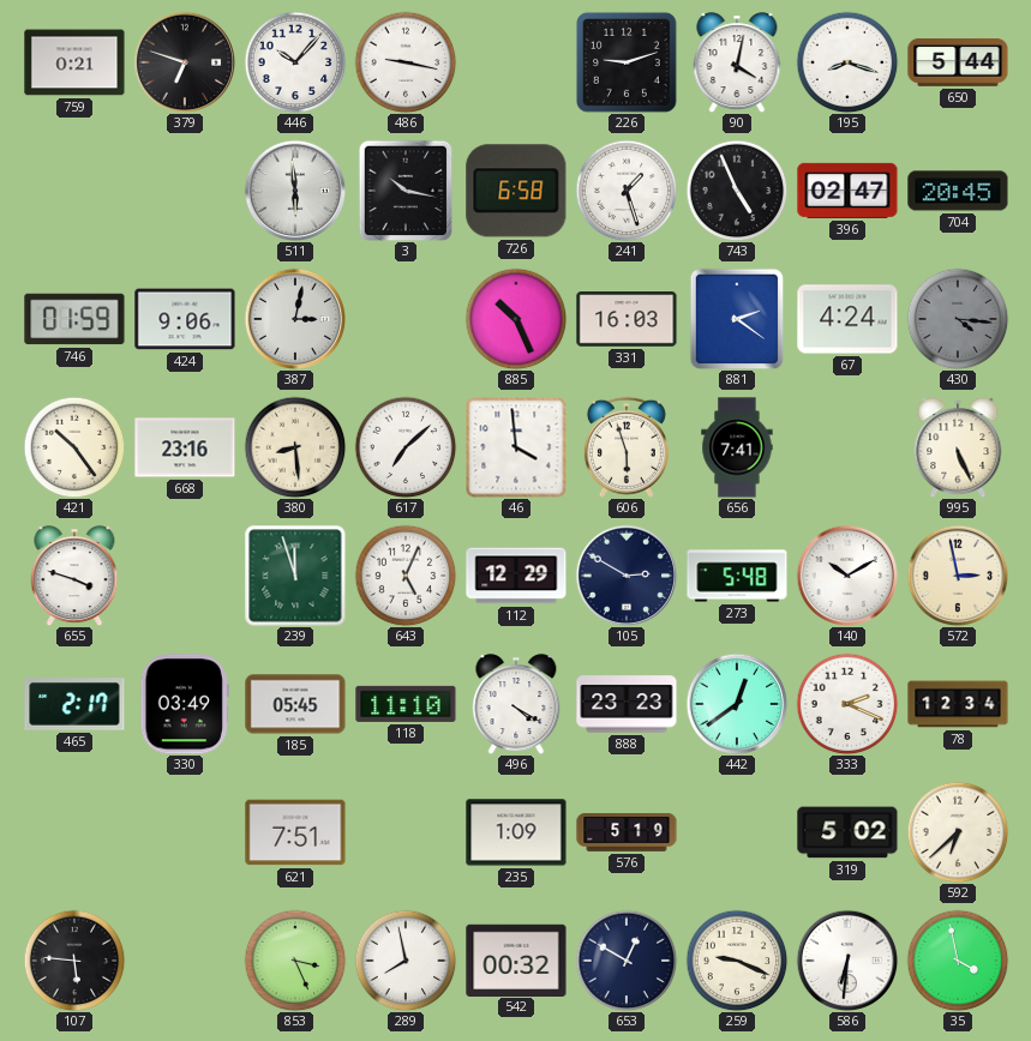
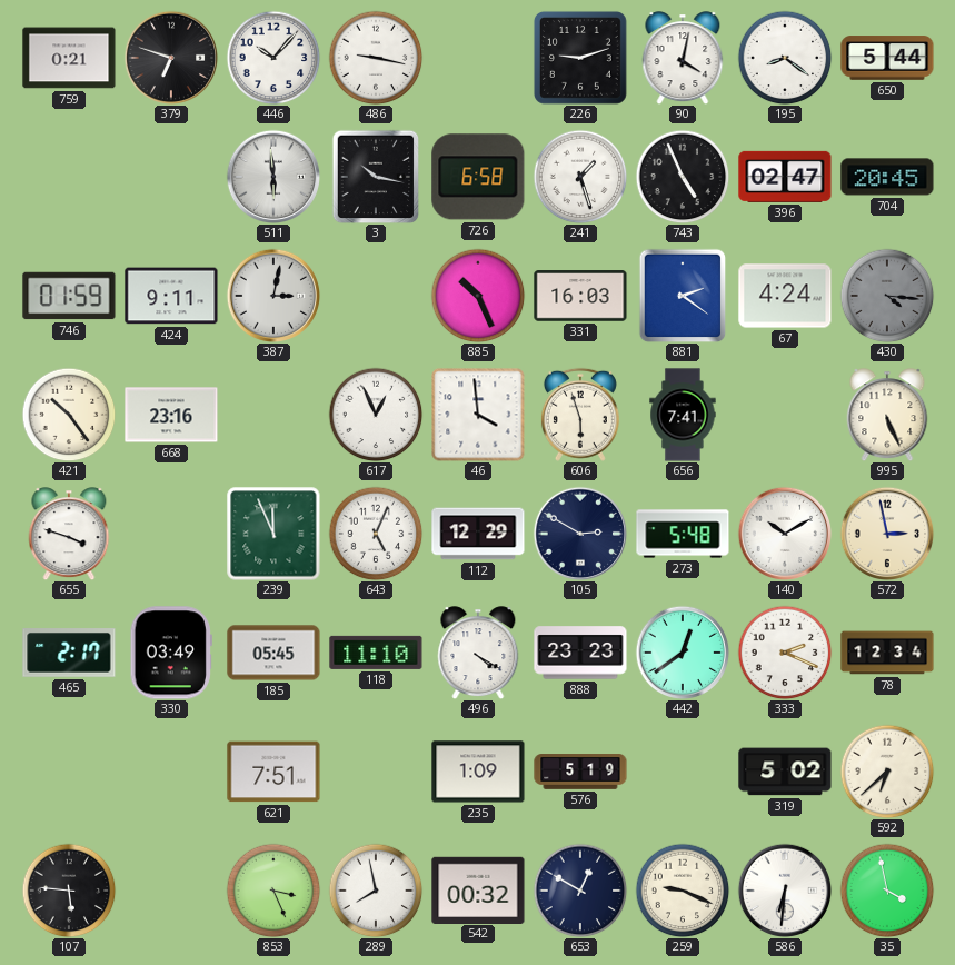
195: 8:18 -> 8:21 (785, 58)
424: 9:06 -> 9:11 (171, 296)
380: 8:29 -> none (295, 447)
617: 7:08 -> 12:56 (376, 415)
239: 11:57 -> 11:56 (273, 534)
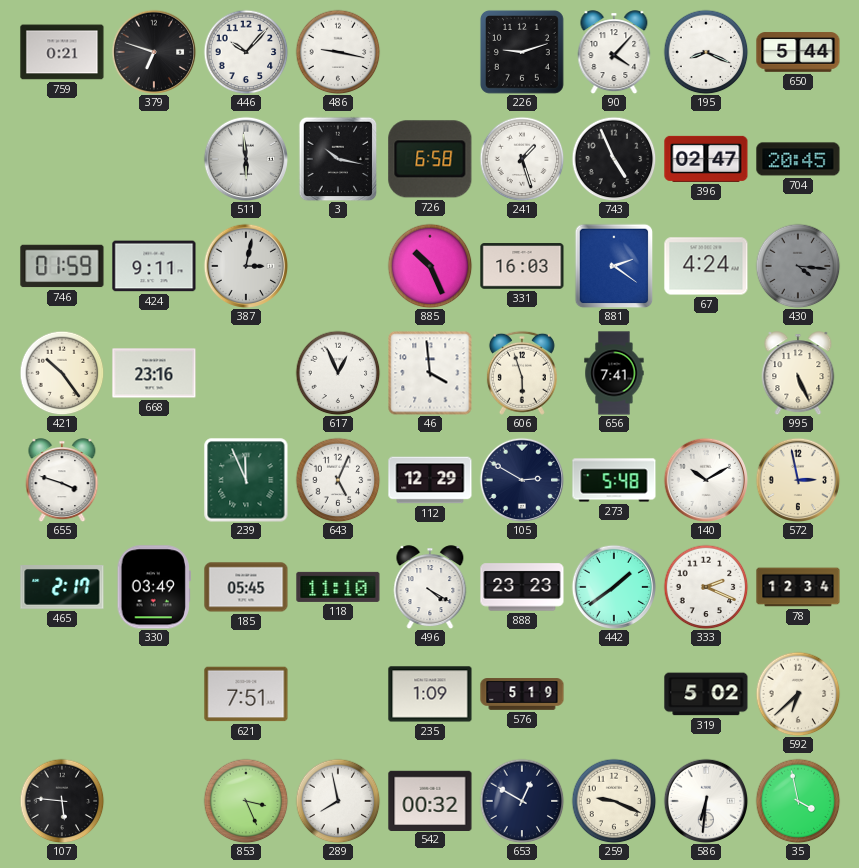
90: 4:02 -> 4:07 (614, 52)
195: 8:21 -> 8:19 (706, 52)
442: 12:39 -> 1:39 (614, 587)
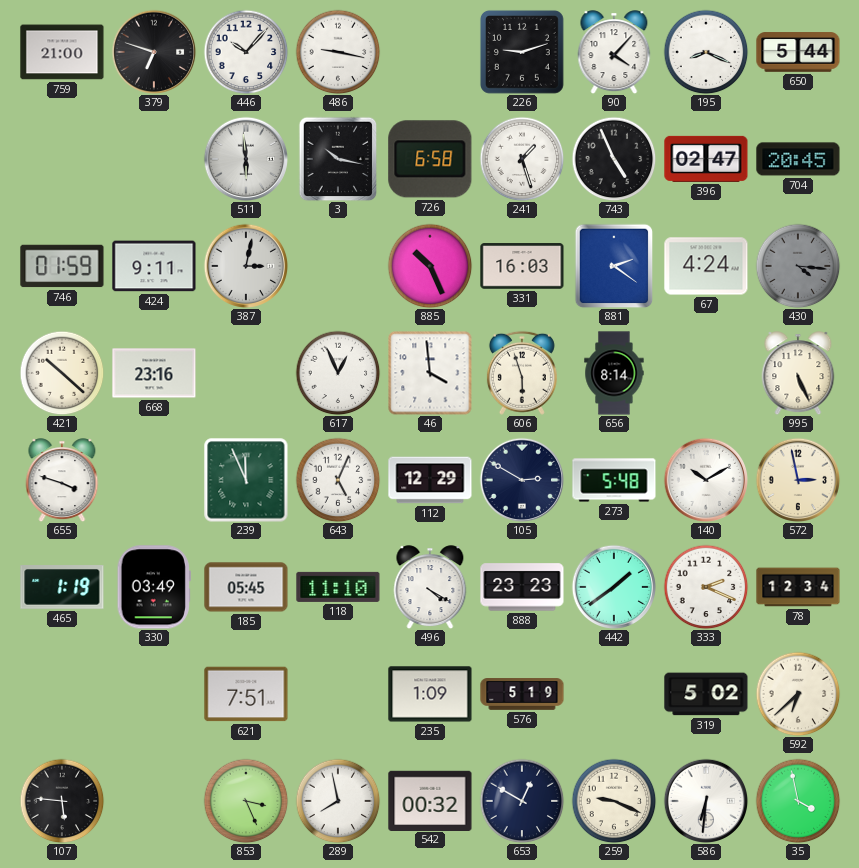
759: 0:21 -> 21:00 (62, 52)
421: 10:24 -> 10:22 (62, 373)
656: 7:41 -> 8:14 (614, 373)
465: 2:17 -> 1:19 (62, 587)
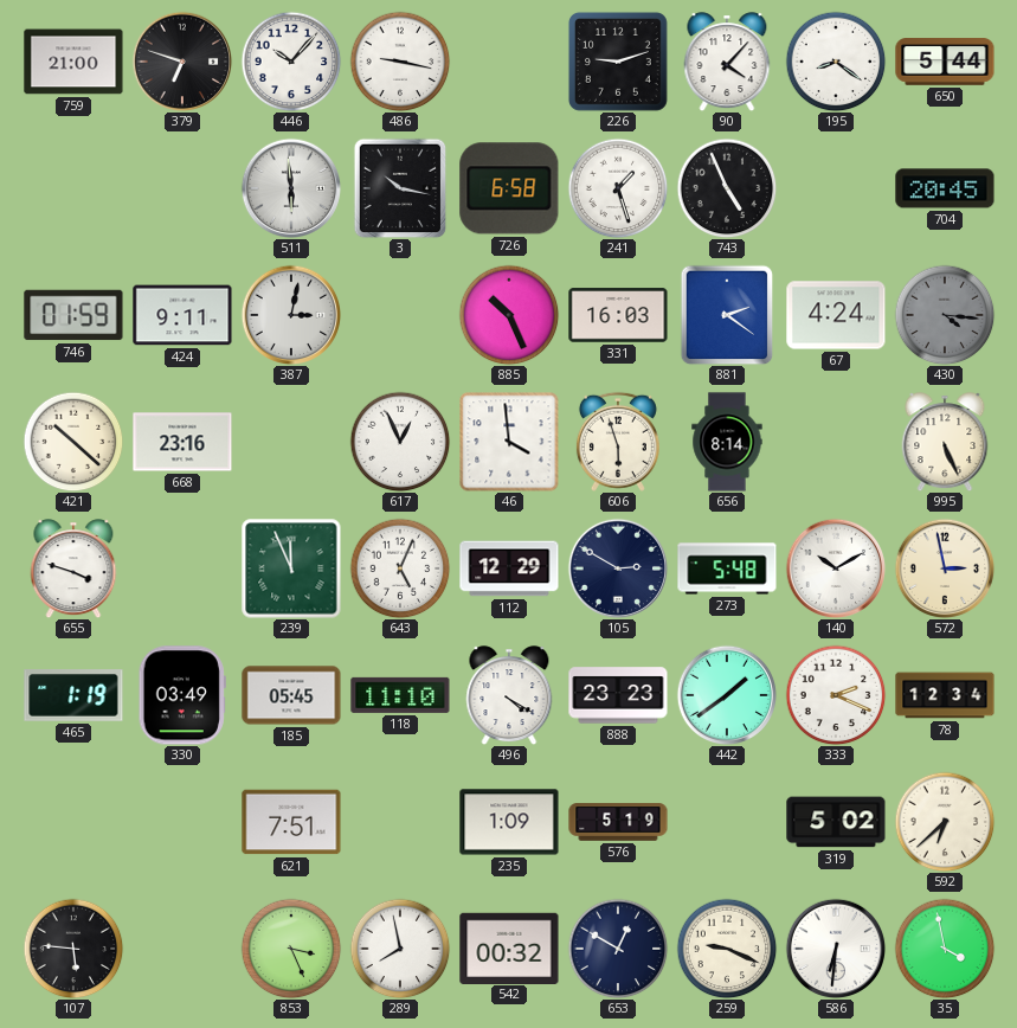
195: 8:19 -> 8:21 (836, 62)
396: 02:47 -> none (706, 159)
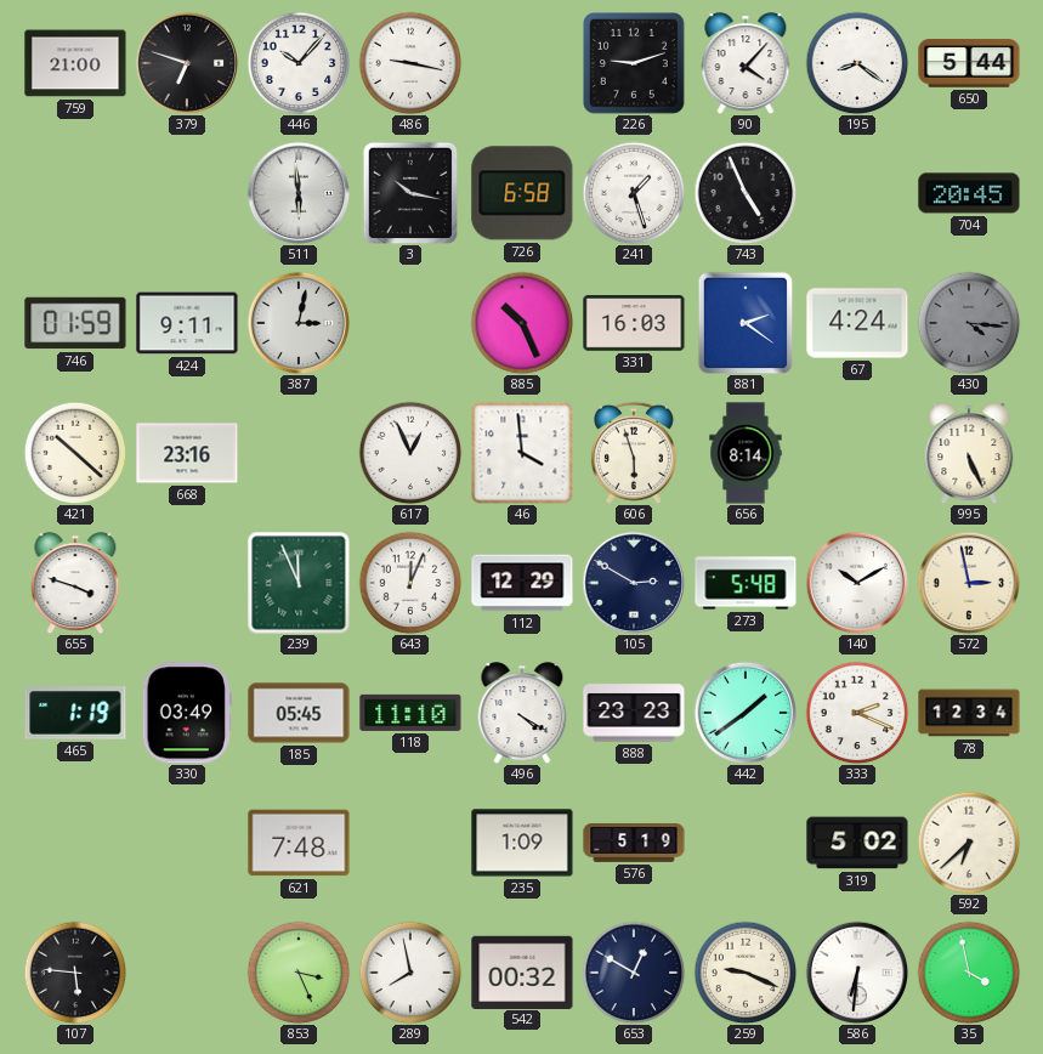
643: 5:04 -> 12:04 (410, 583)
621: 7:51 -> 7:48 (299, 843)
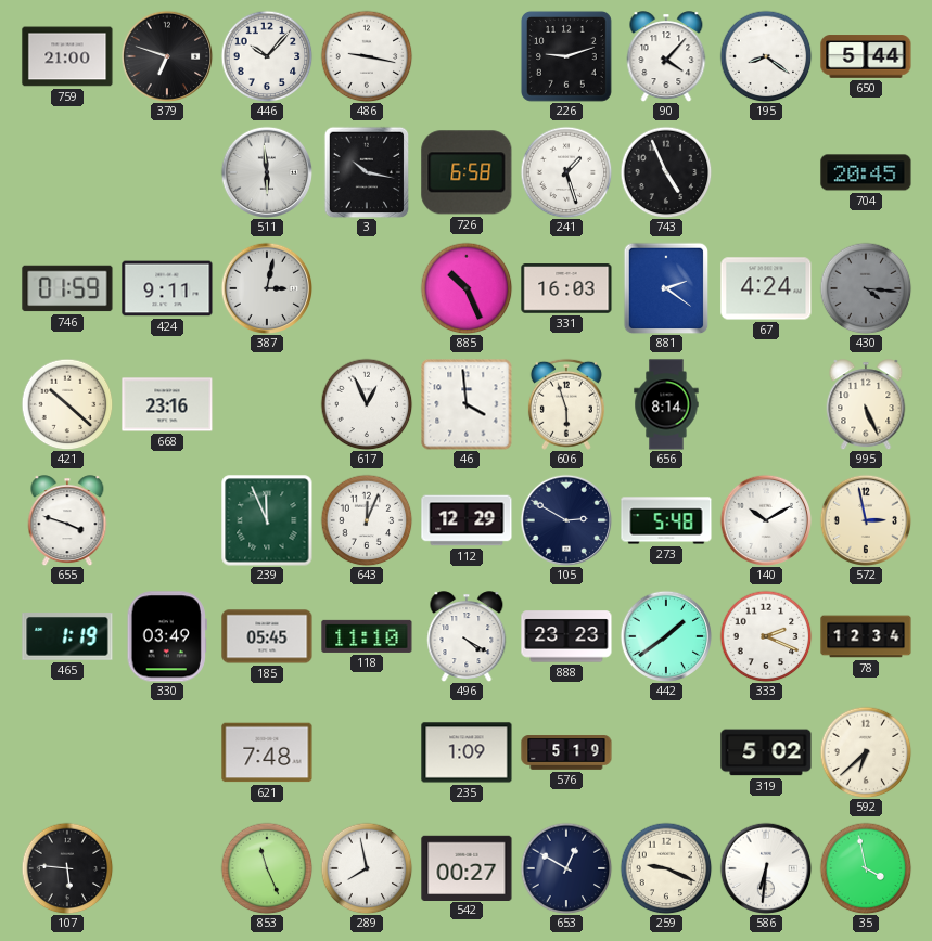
853: 3:26 -> 11:26 (267, 868)
542: 00:32 -> 00:27 (467, 867)
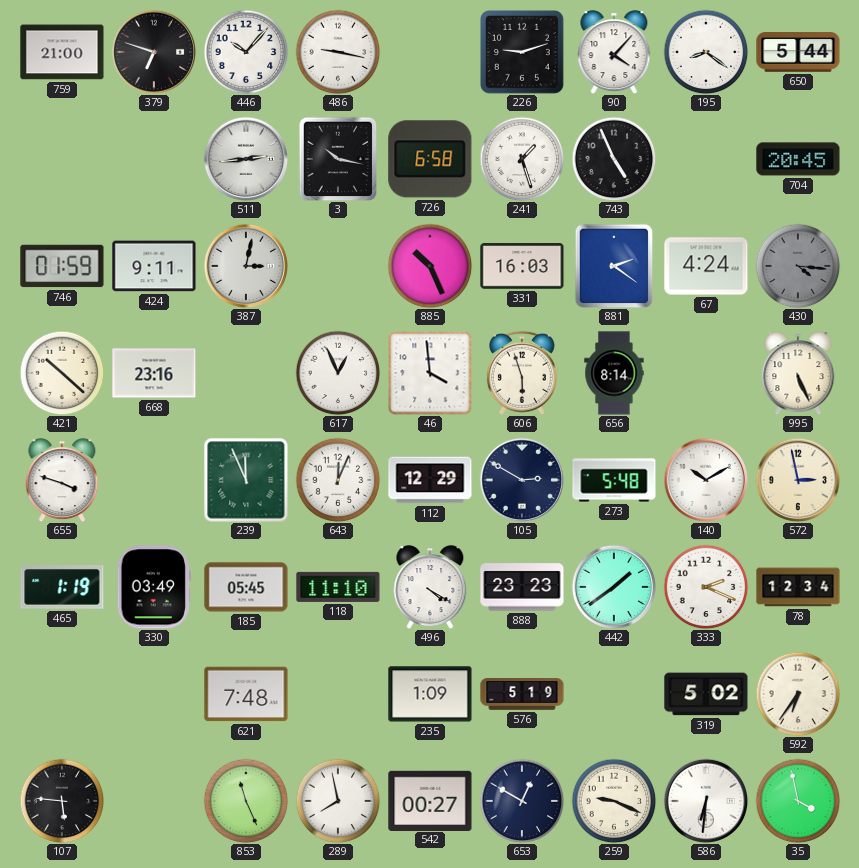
511: 5:59 -> 2:44 (246, 159)
592: 6:38 -> 6:36 (798, 694)
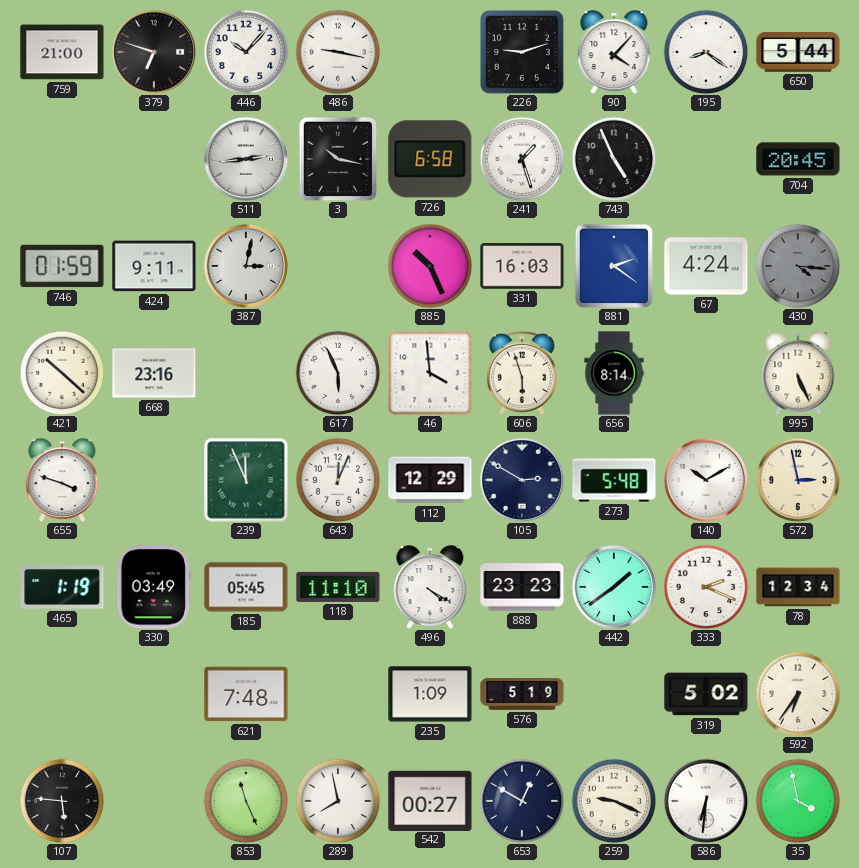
617: 12:56 -> 5:56 (338, 373)
